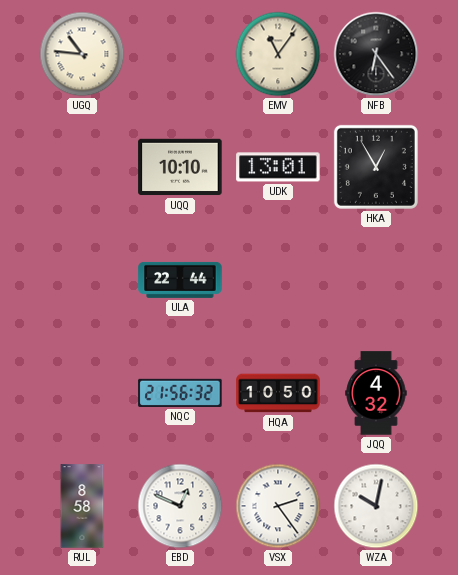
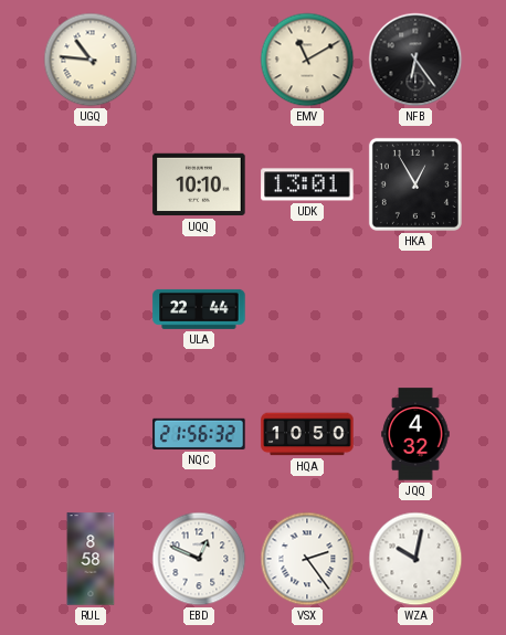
EMV: 11:06 -> 11:10 (307, 60)
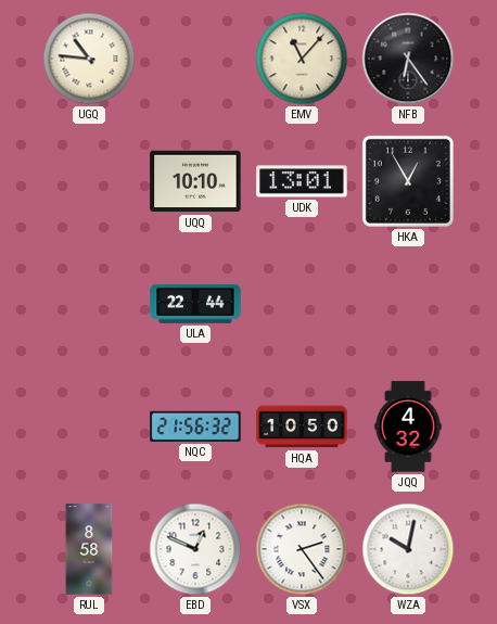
EMV: 11:10 -> 11:07 (302, 59)
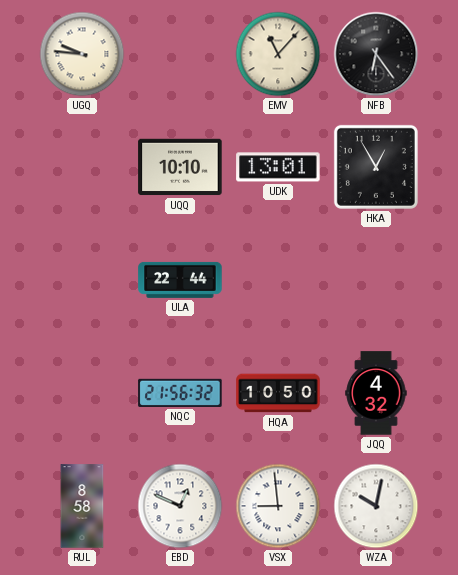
UGQ: 10:46 -> 9:46 (82, 54)
VSX: 2:24 -> 8:59 (278, 506)
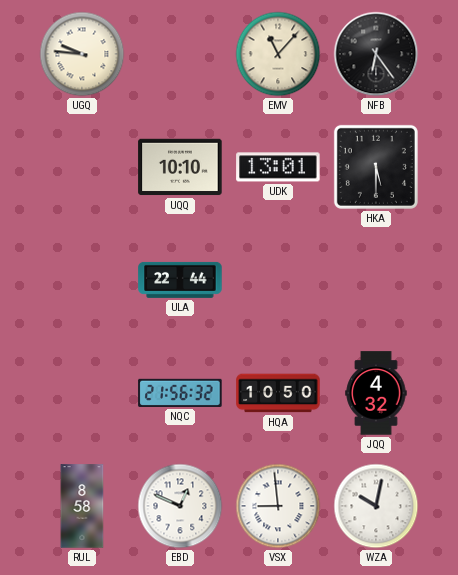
HKA: 12:55 -> 5:30 (376, 167)
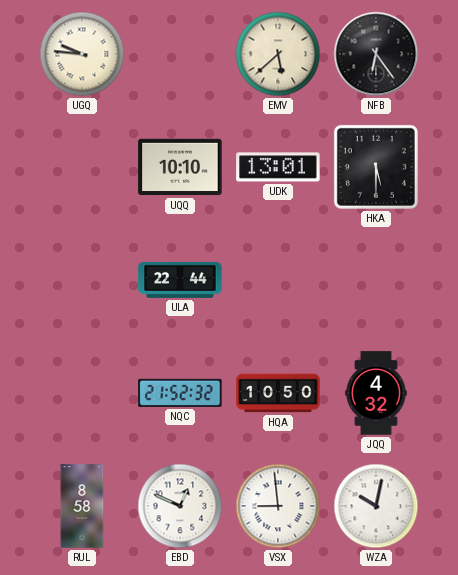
EMV: 11:07 -> 5:38 (278, 54)
NQC: 21:56 -> 21:52 (180, 393)
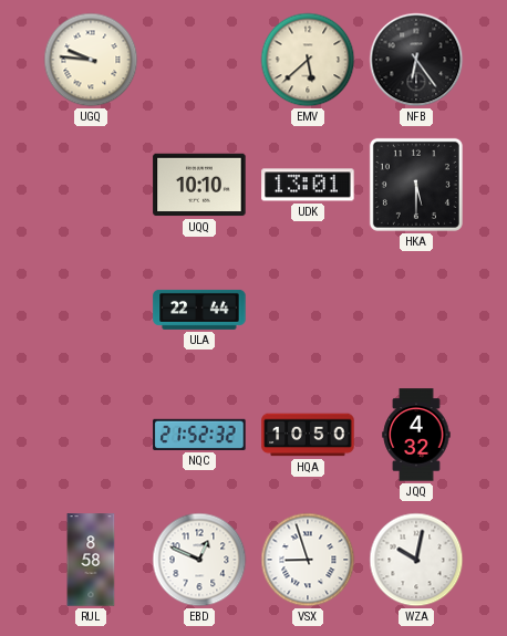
VSX: 8:59 -> 8:57 (308, 560)
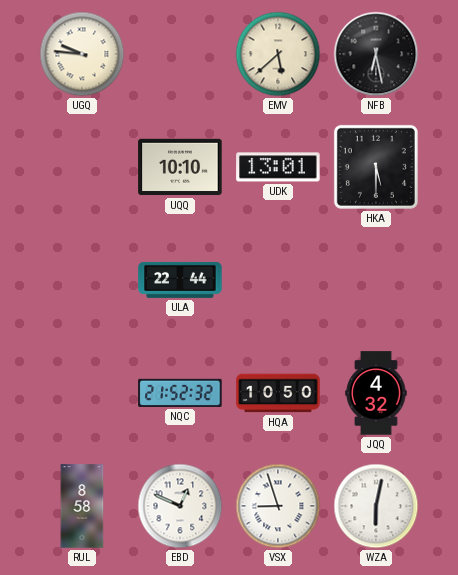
NFB: 6:24 -> 6:28 (376, 54)
WZA: 10:02 -> 6:02 (376, 506)
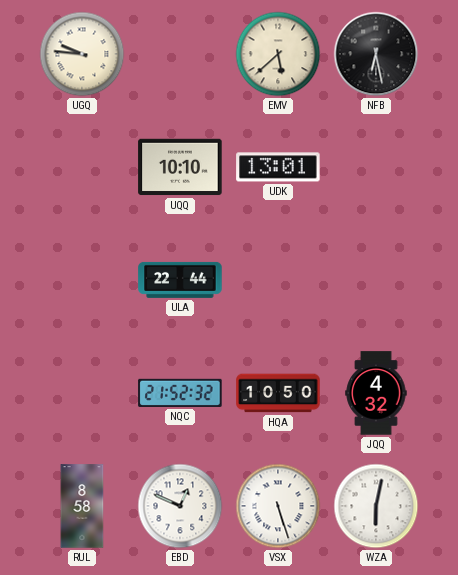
HKA: 5:30 -> none (376, 167)
VSX: 8:57 -> 5:27 (278, 506)
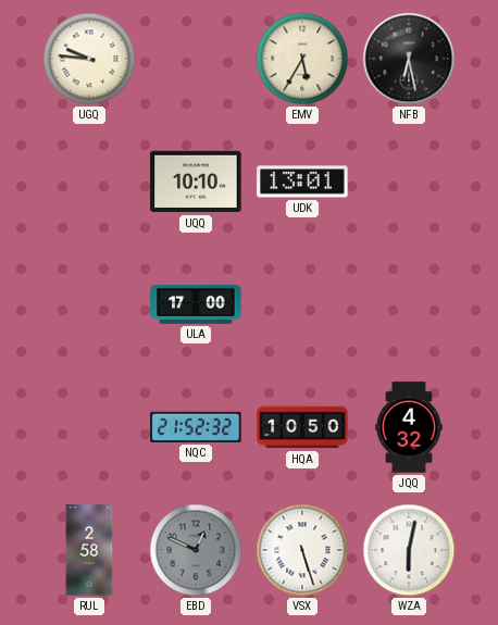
EMV: 5:38 -> 5:35 (302, 59)
ULA: 22:44 -> 17:00 (196, 304)
RUL: 8:58 -> 2:58 (89, 550)
EBD dial: white -> grey (196, 550)
